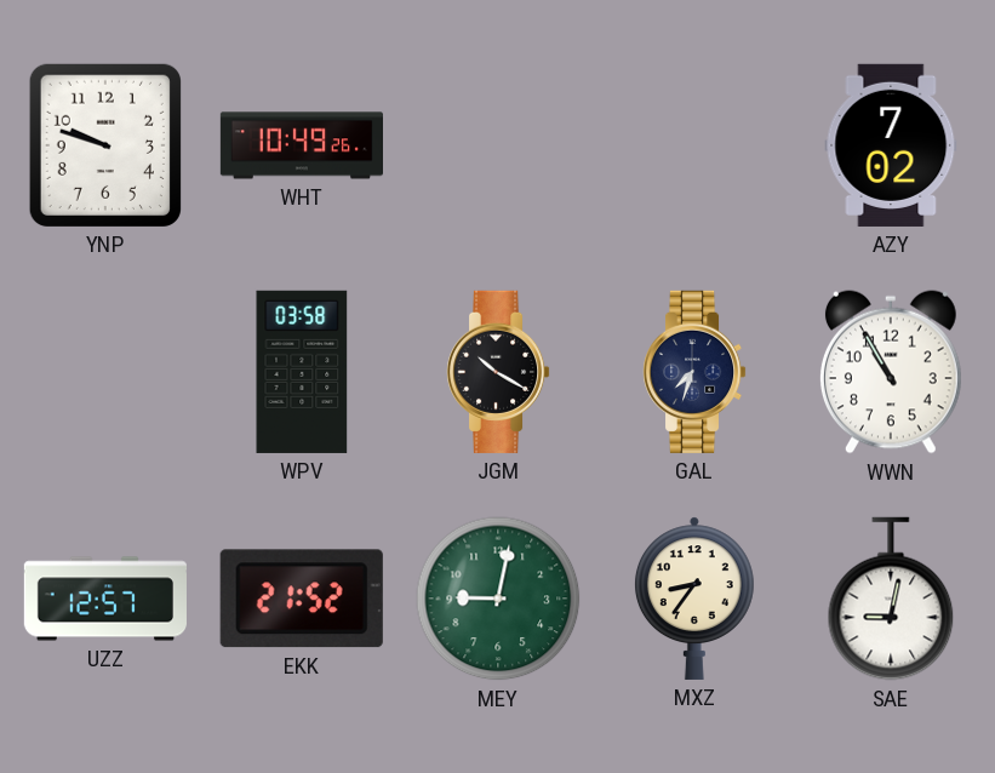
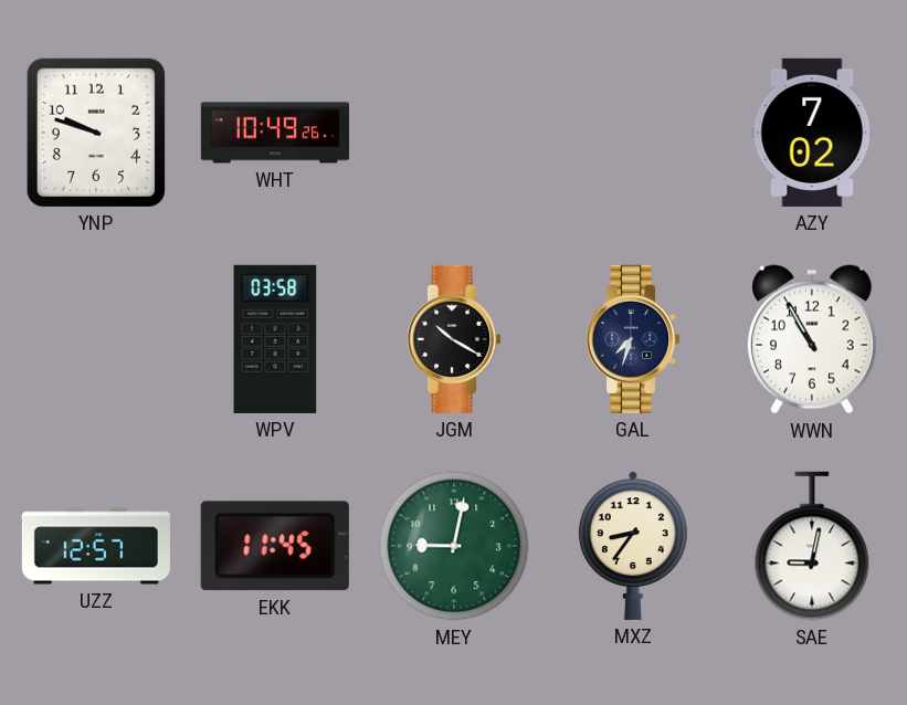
EKK: 21:52 -> 11:45 (275, 546)
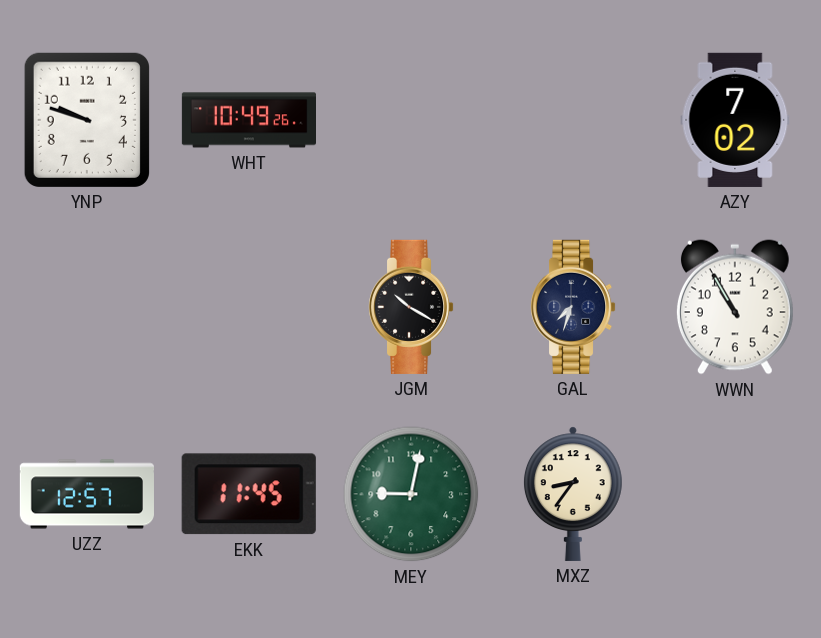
WPV: 03:58 -> none (275, 339)
SAE: 9:02 -> none (812, 546)
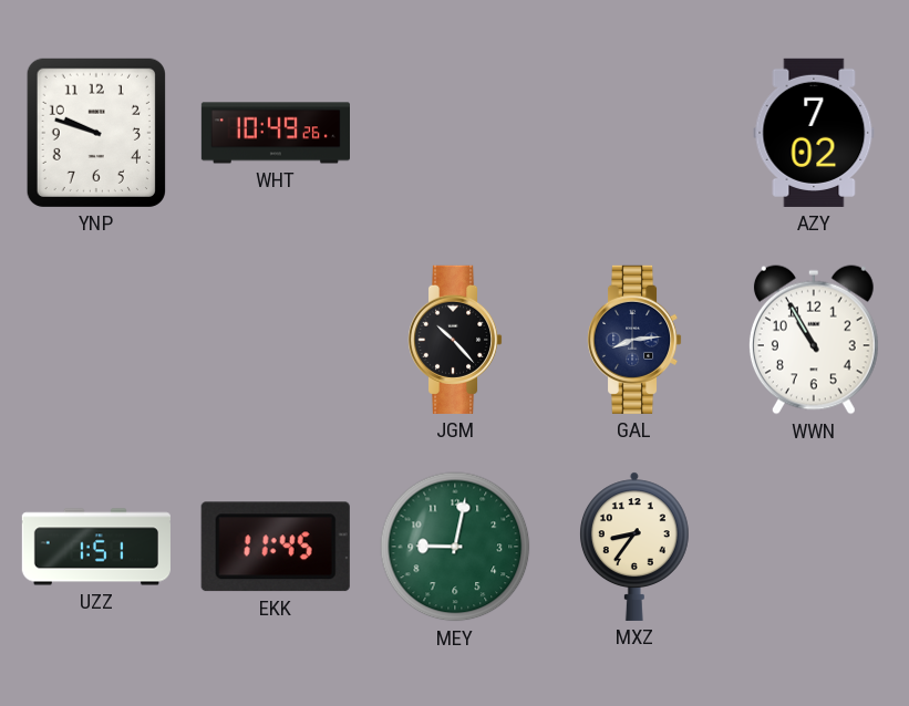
JGM: 10:20 -> 10:23 (456, 340)
GAL: 7:33 -> 8:14 (636, 340)
UZZ: 12:57 -> 1:51 (96, 547)
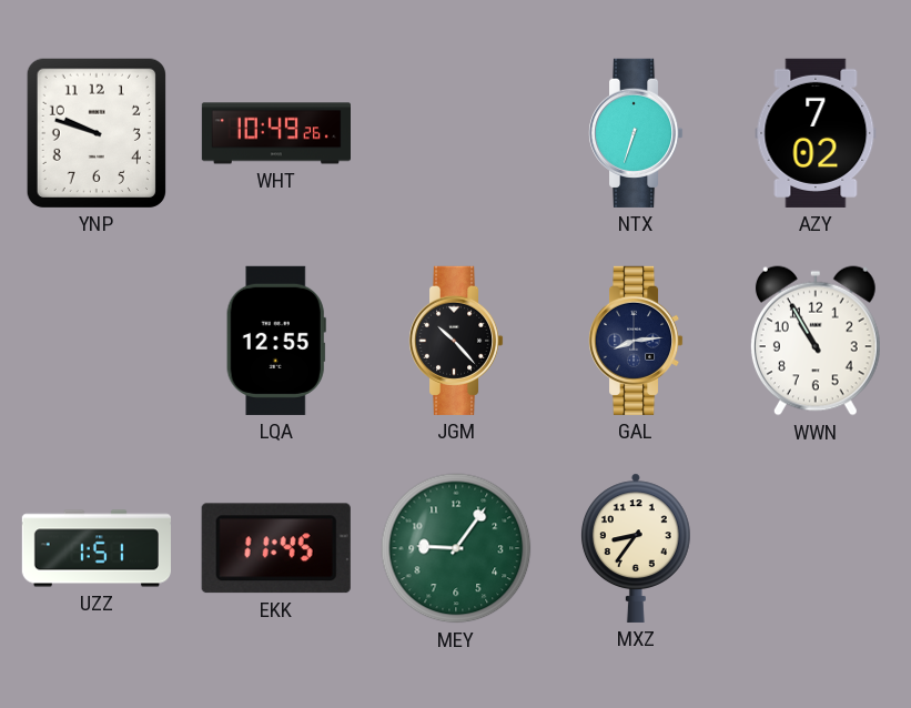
NTX: none -> 6:33 (637, 133)
LQA: none -> 12:55 (276, 341)
MEY: 9:02 -> 9:06 (456, 548)
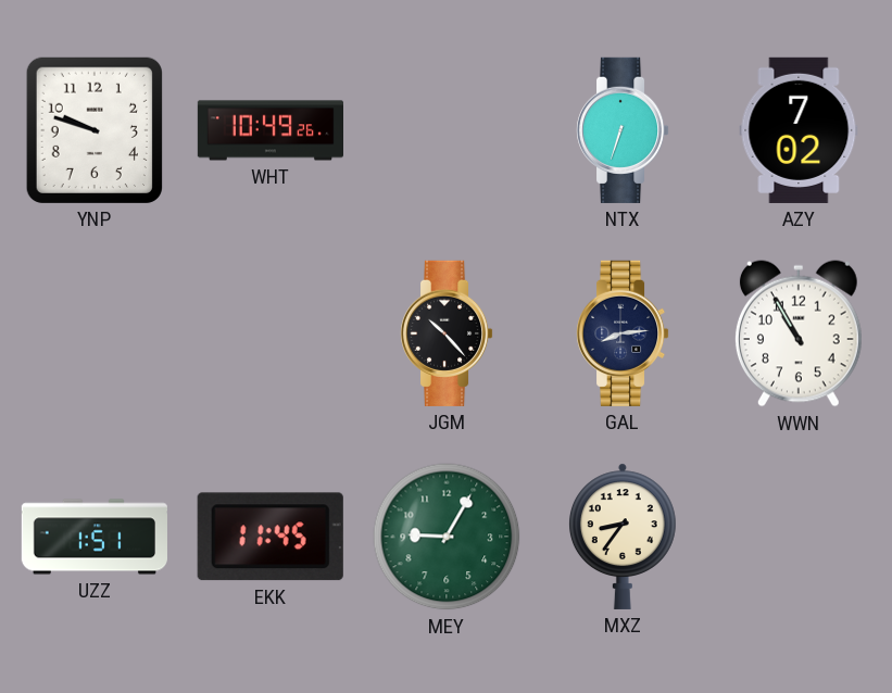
LQA: 12:55 -> none (276, 341)
MEY: 9:06 -> 9:05 (447, 537)
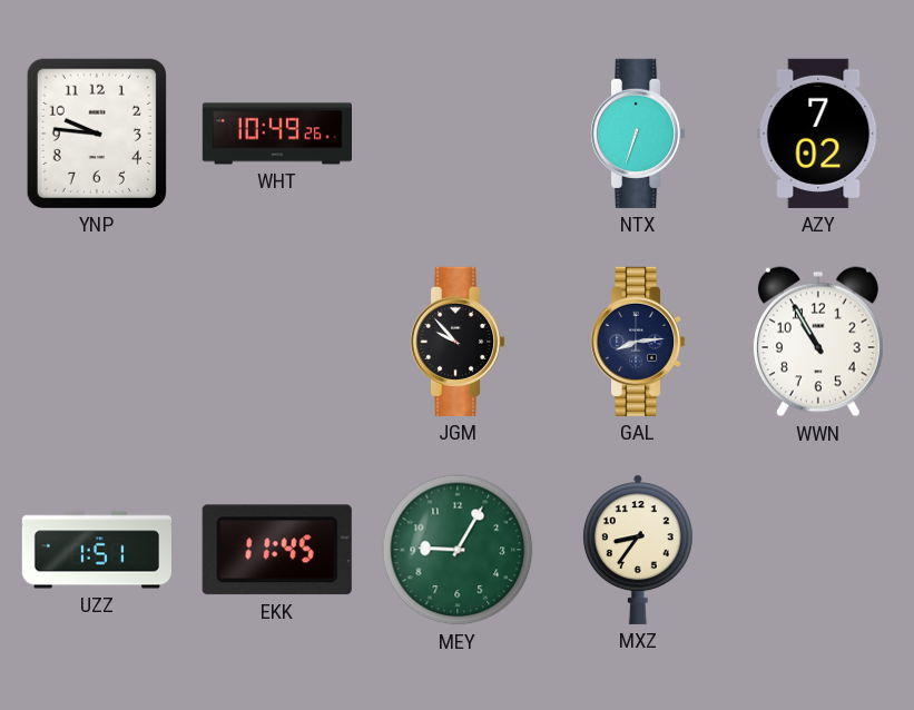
YNP: 9:48 -> 9:46 (97, 134)
JGM: 10:23 -> 9:53 (459, 342)
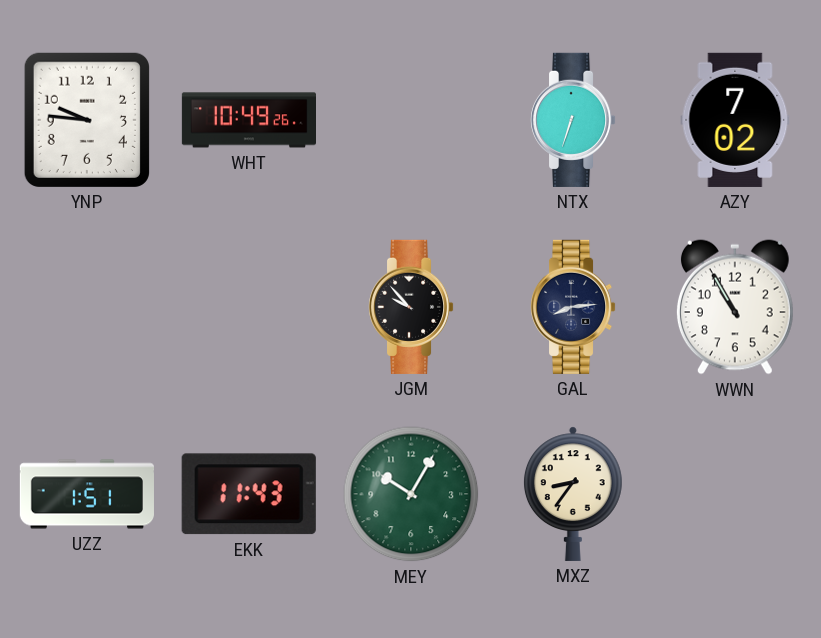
EKK: 11:45 -> 11:43 (249, 494)
MEY: 9:05 -> 10:05 (411, 494)
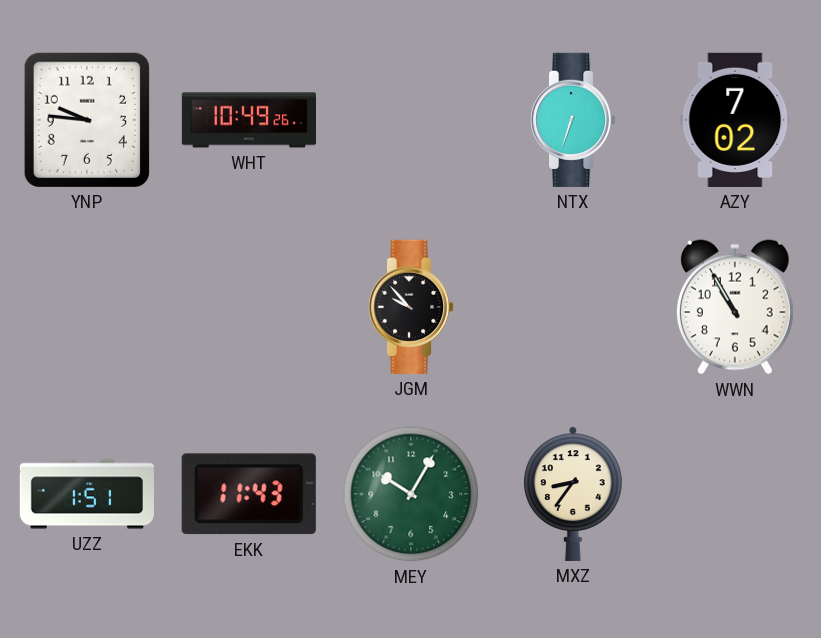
GAL: 8:14 -> none (574, 307)
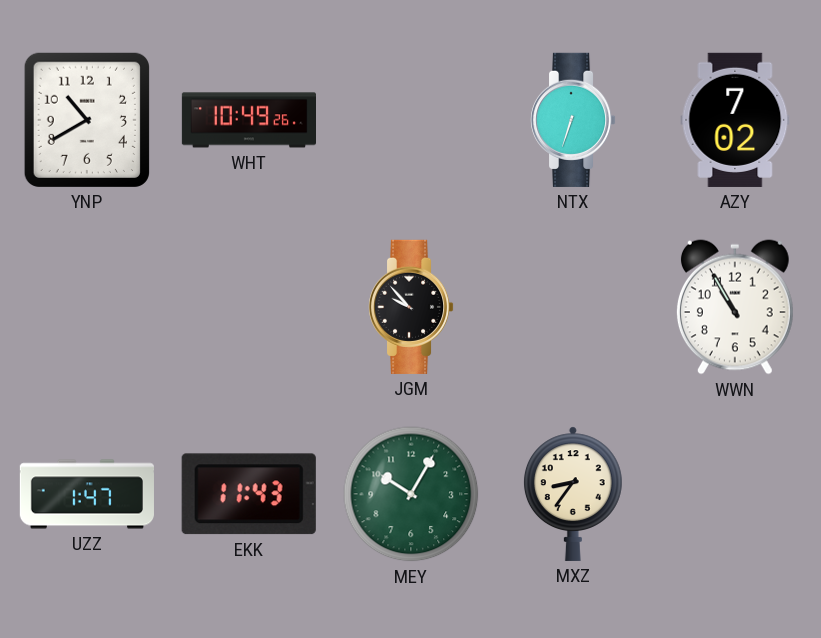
YNP: 9:46 -> 10:40 (87, 120)
UZZ: 1:51 -> 1:47 (87, 494)
